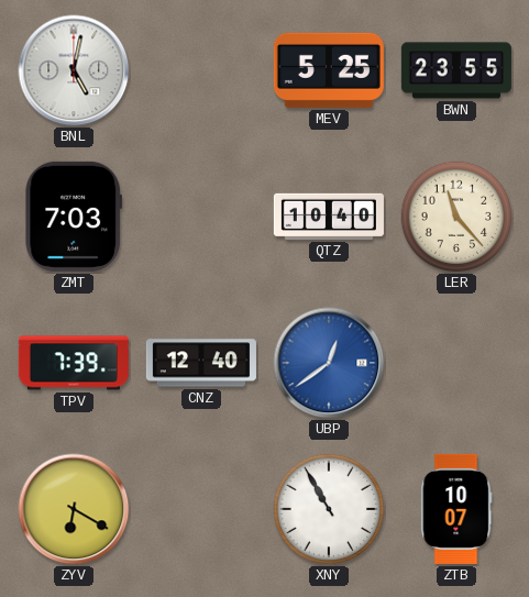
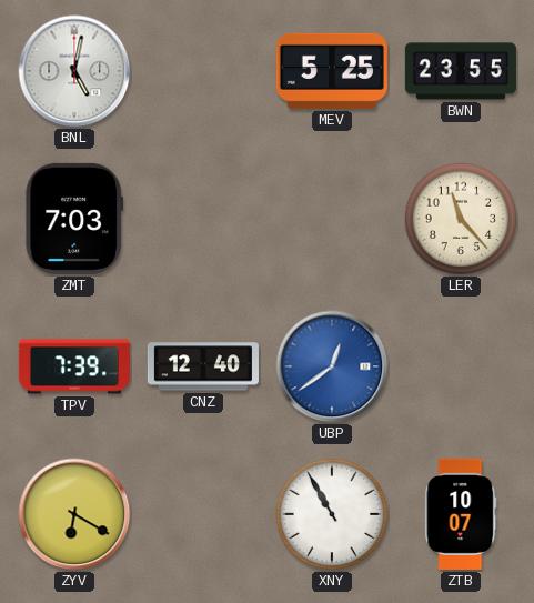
QTZ: 10:40 -> none (329, 217)
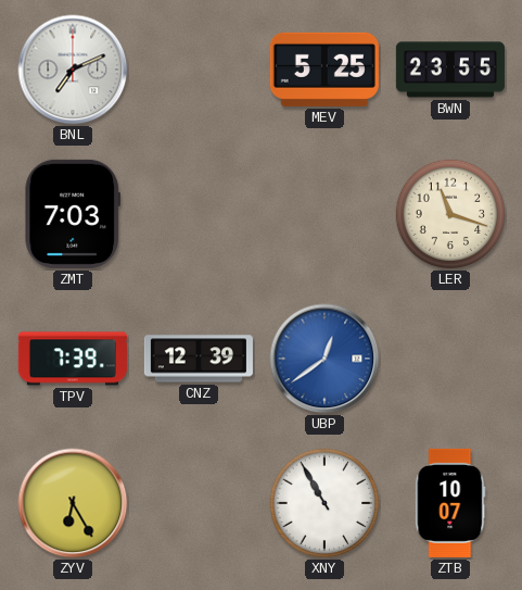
BNL: 5:02 -> 7:11 (73, 70)
LER: 11:23 -> 11:18 (450, 214)
CNZ: 12:40 -> 12:39 (199, 359)
ZYV: 6:20 -> 6:25 (73, 503)
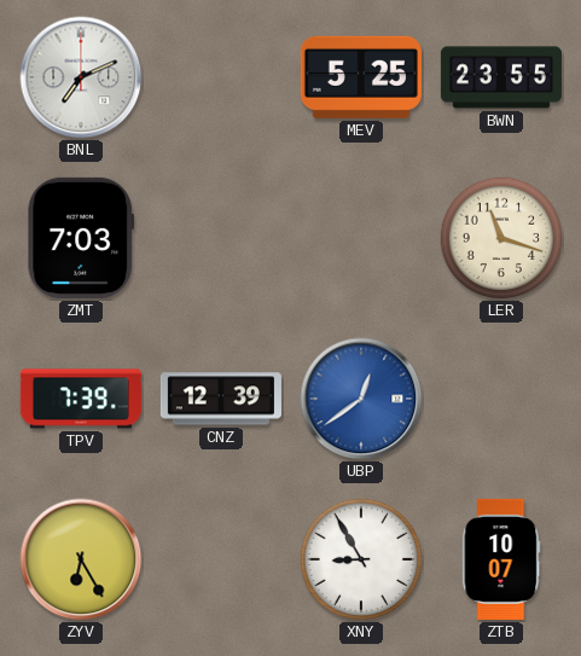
XNY: 10:55 -> 8:55 (361, 559)
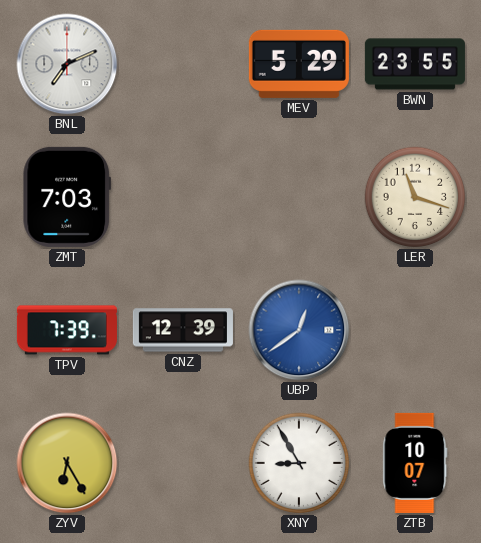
MEV: 5:25 -> 5:29 (299, 64)
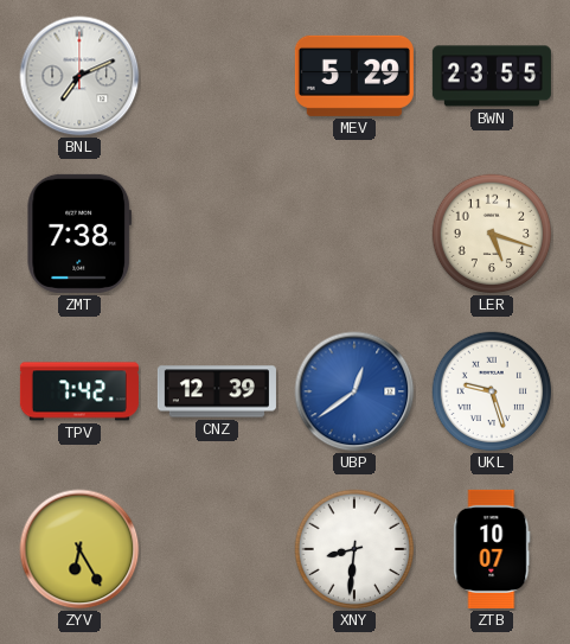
ZMT: 7:03 -> 7:38 (78, 234)
LER: 11:18 -> 5:18 (492, 234)
TPV: 7:39 -> 7:42 (79, 391)
UKL: none -> 9:27 (492, 391)
XNY: 8:55 -> 8:31 (354, 549)
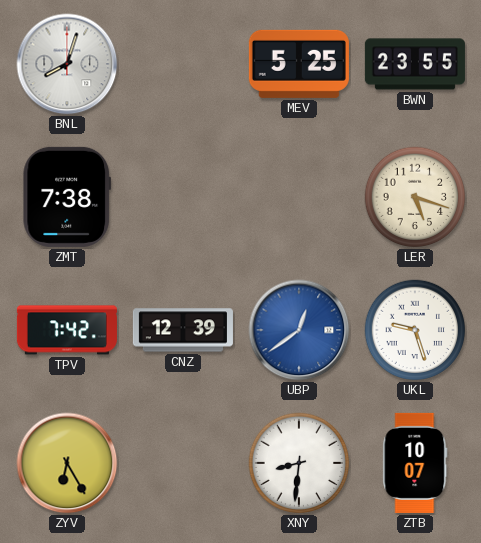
BNL: 7:11 -> 8:03 (67, 64)
MEV: 5:29 -> 5:25 (299, 64)
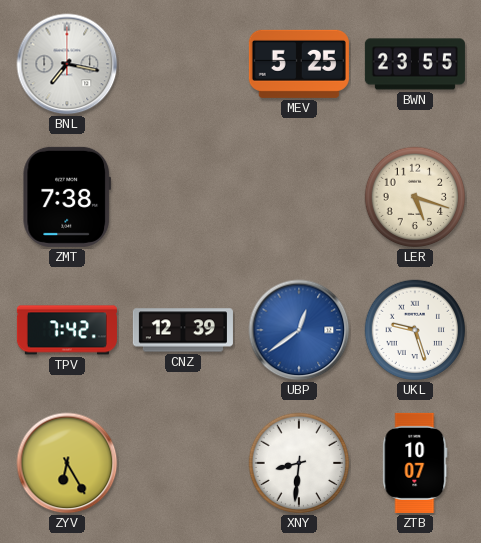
BNL: 8:03 -> 7:17 (67, 64)
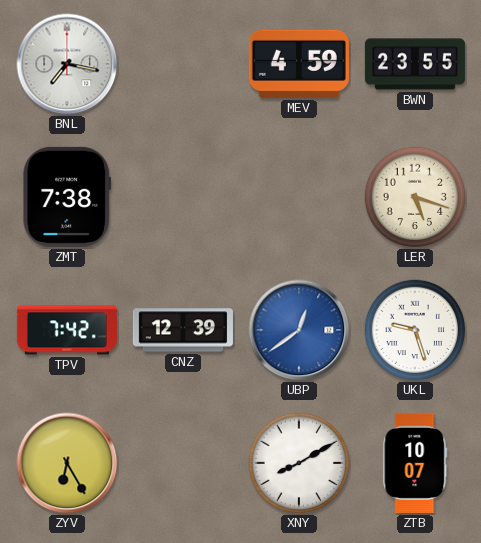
MEV: 5:25 -> 4:59 (299, 64)
XNY: 8:31 -> 8:10 (299, 463)
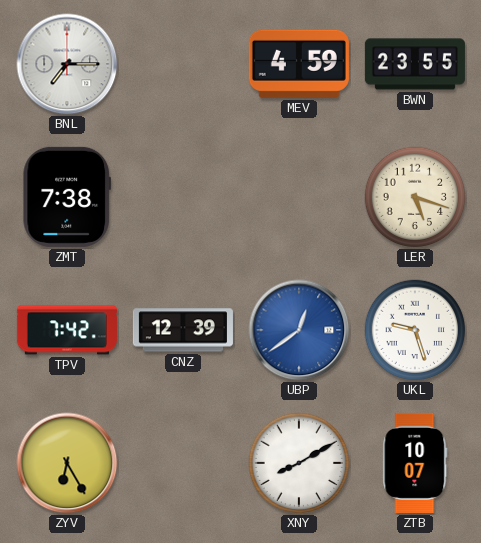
BNL: 7:17 -> 7:15 (67, 64)
